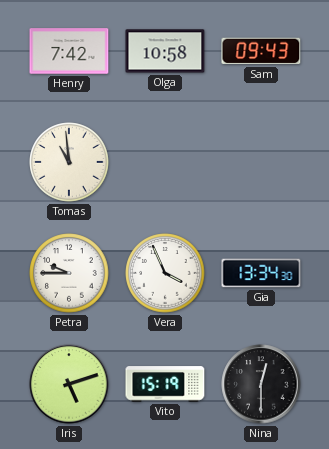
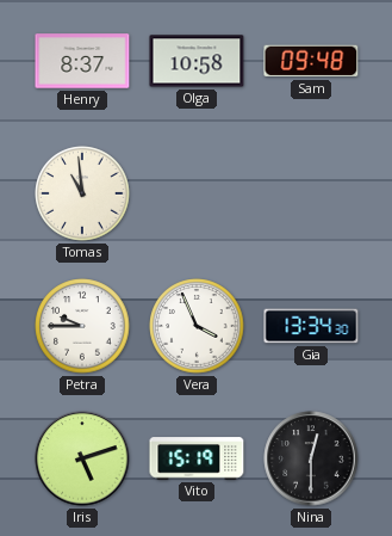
Henry: 7:42 -> 8:37 (82, 61)
Sam: 09:43 -> 09:48 (311, 61)
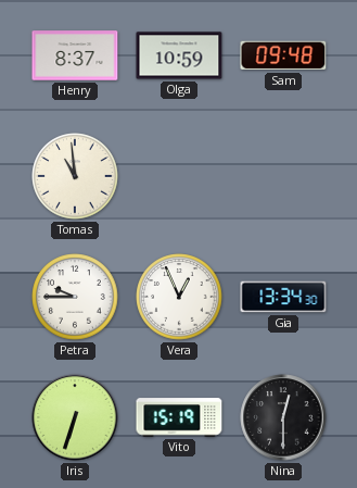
Olga: 10:58 -> 10:59 (179, 55)
Vera: 3:56 -> 12:56 (179, 297)
Iris: 5:12 -> 6:33 (75, 417)
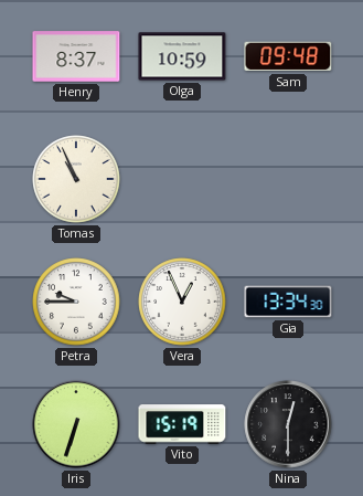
Tomas: 10:59 -> 10:56 (76, 179)
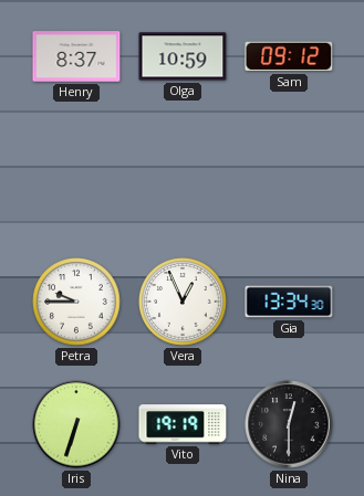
Sam: 09:48 -> 09:12 (289, 56)
Tomas: 10:56 -> none (76, 179)
Vito: 15:19 -> 19:19 (183, 424)
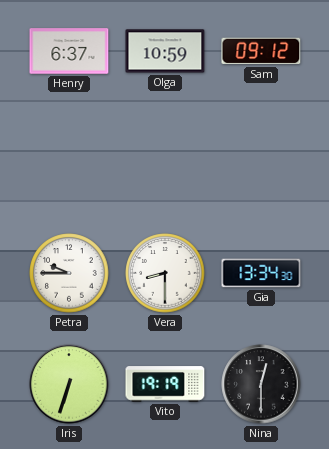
Henry: 8:37 -> 6:37 (69, 51)
Vera: 12:56 -> 8:30 (165, 273)
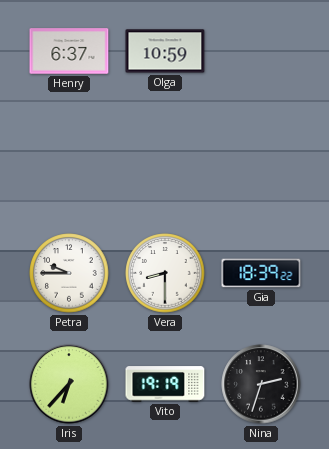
Sam: 09:12 -> none (261, 51)
Gia: 13:34 -> 18:39 (261, 273)
Iris: 6:33 -> 6:37 (69, 384)
Nina: 12:30 -> 2:33 (261, 384)
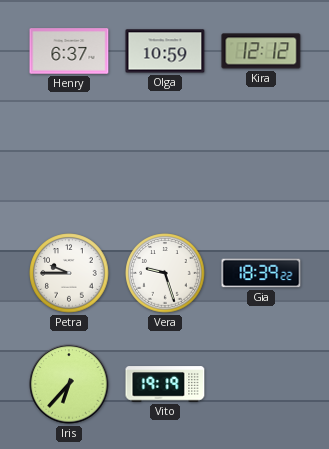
Kira: none -> 12:12 (261, 51)
Vera: 8:30 -> 9:27 (165, 273)
Nina: 2:33 -> none (261, 384)
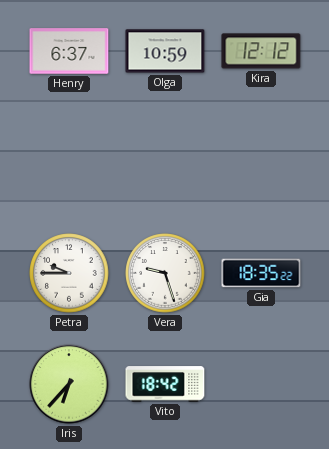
Gia: 18:39 -> 18:35 (261, 273)
Vito: 19:19 -> 18:42 (165, 384)
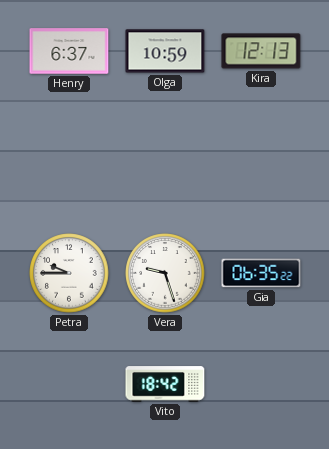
Kira: 12:12 -> 12:13 (261, 51)
Gia: 18:35 -> 06:35 (261, 273)
Iris: 6:37 -> none (69, 384)
